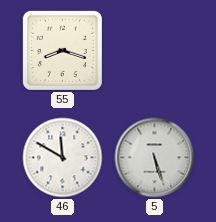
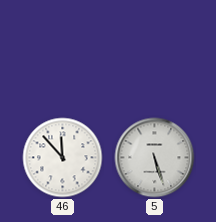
55: 8:18 -> none (62, 50)
46: 11:50 -> 11:53 (63, 158)
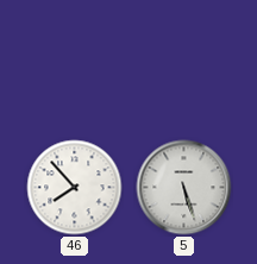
46: 11:53 -> 7:53 (75, 188)
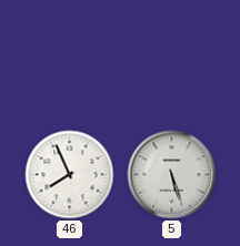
46: 7:53 -> 7:56 (70, 175)
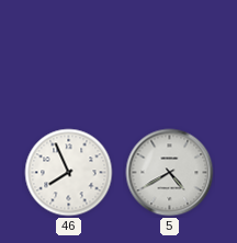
5: 5:27 -> 4:40 (170, 173)
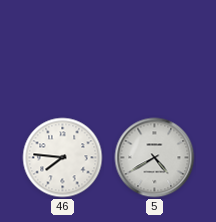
46: 7:56 -> 7:46 (63, 158)
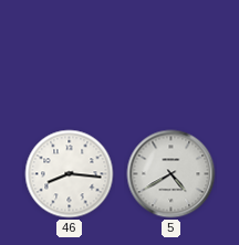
46: 7:46 -> 8:16 (70, 174)
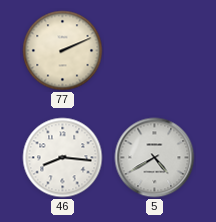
77: none -> 2:11 (63, 51)
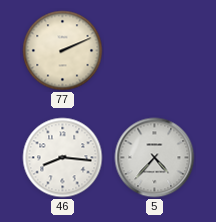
5: 4:40 -> 4:37 (155, 158)
